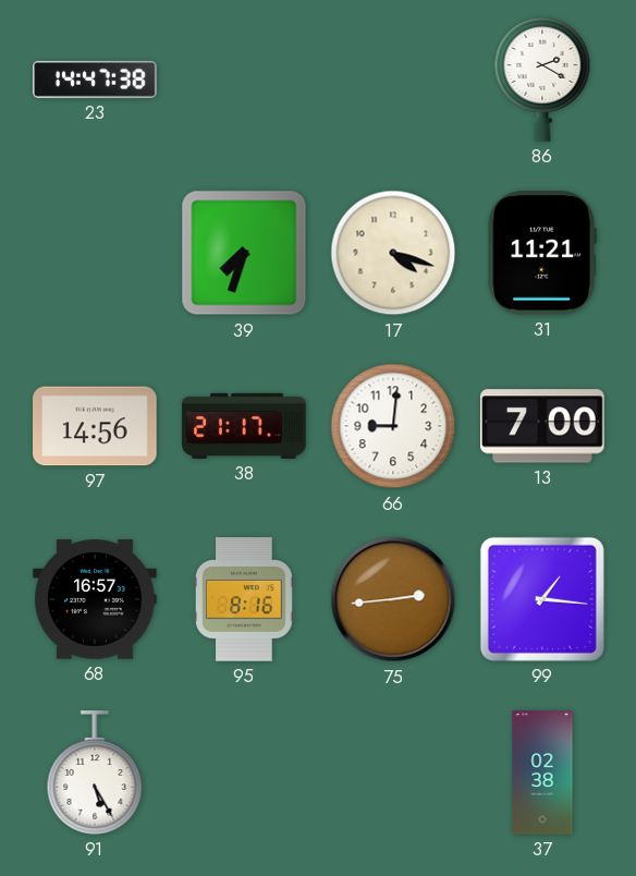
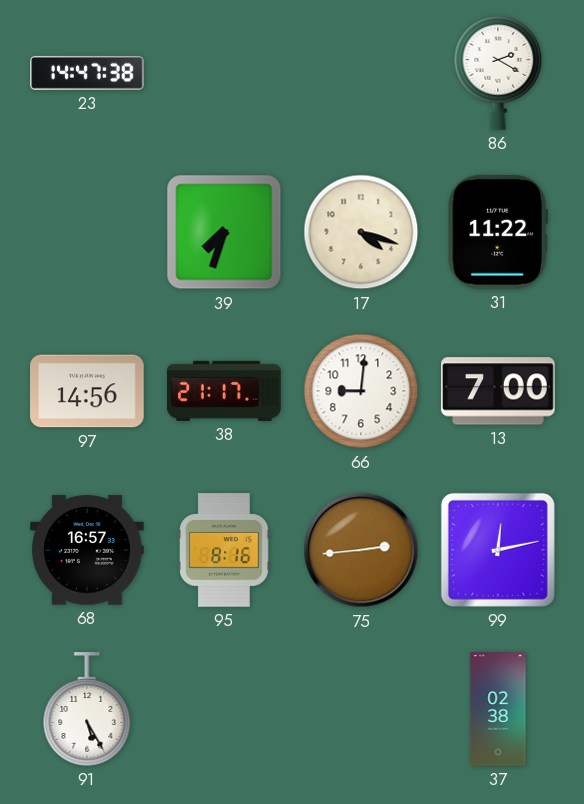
31: 11:21 -> 11:22 (498, 232)
99: 1:16 -> 12:13 (498, 550)
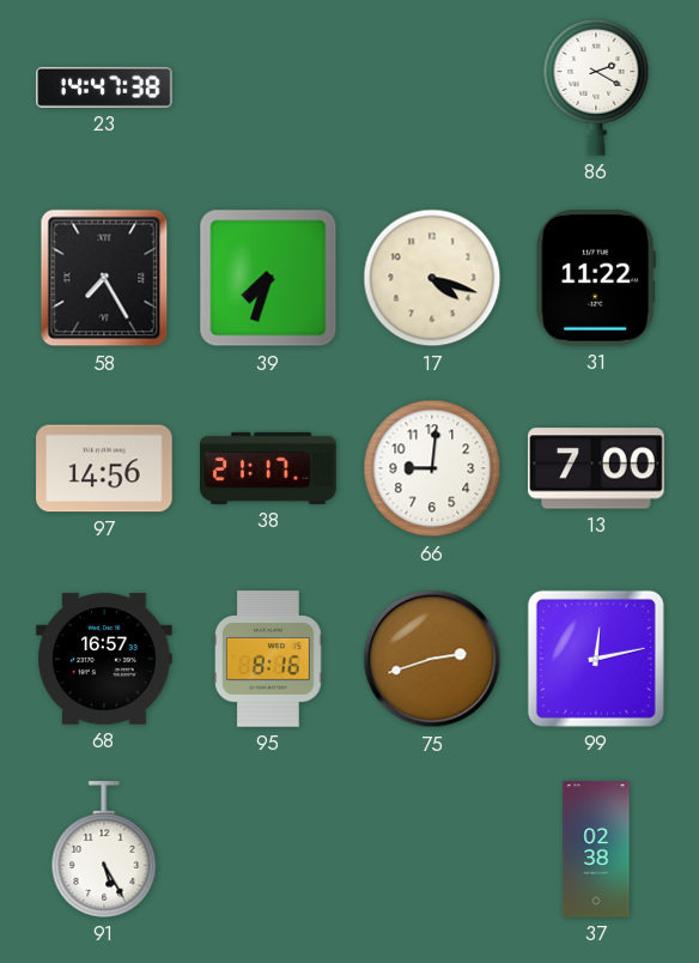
58: none -> 7:25 (104, 278)
75: 2:44 -> 2:42 (432, 659)
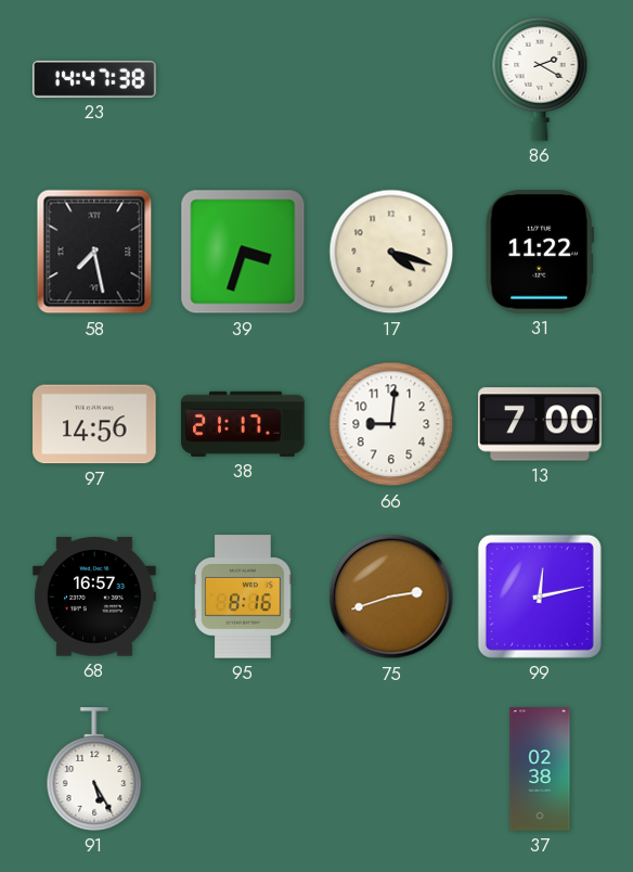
58: 7:25 -> 7:28 (94, 252)
39: 7:33 -> 3:33 (243, 252)
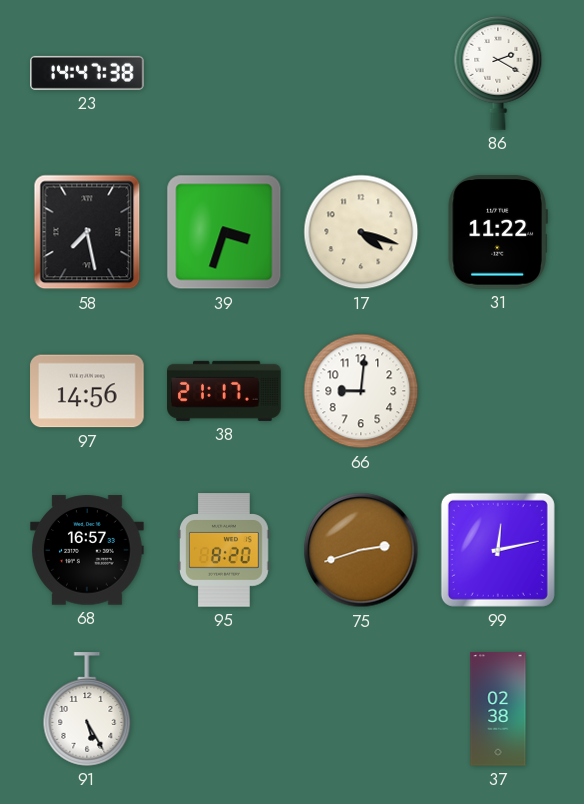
13: 7:00 -> none (540, 424)
95: 8:16 -> 8:20 (224, 550)
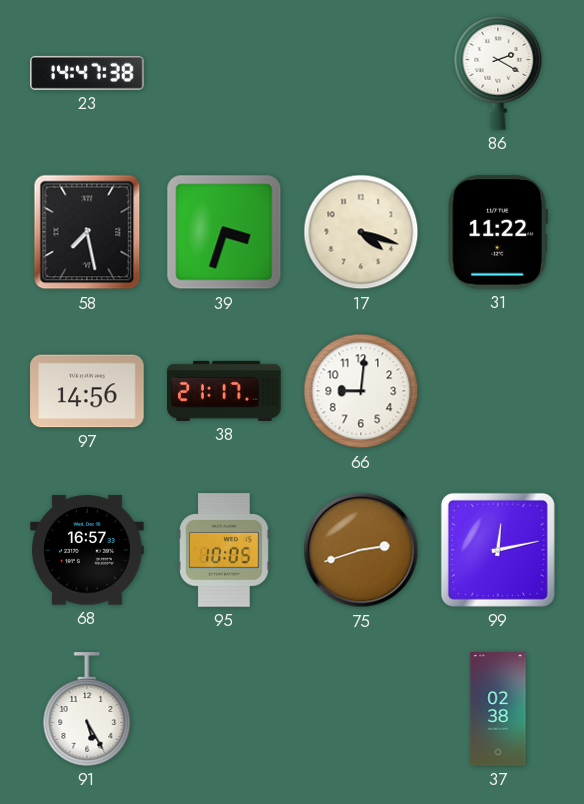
95: 8:20 -> 10:05 (224, 550)
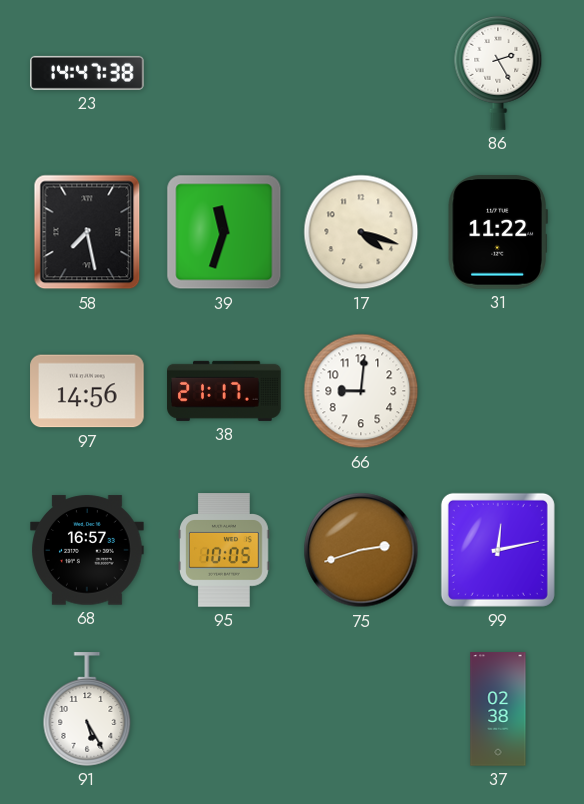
86: 2:20 -> 2:25 (498, 73)
39: 3:33 -> 11:33 (224, 232)
